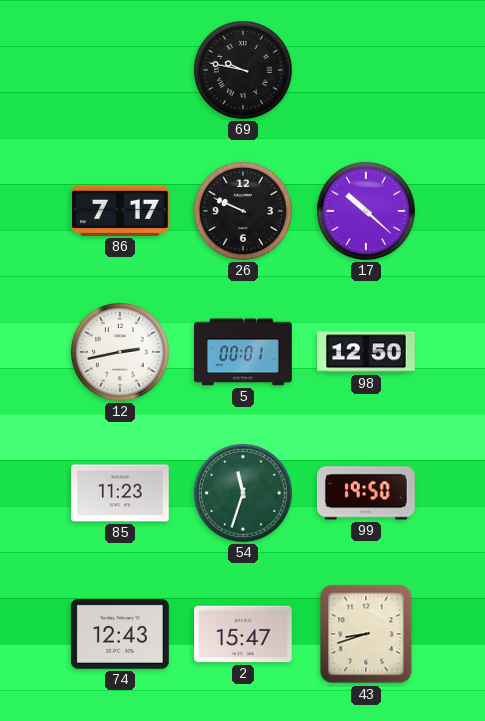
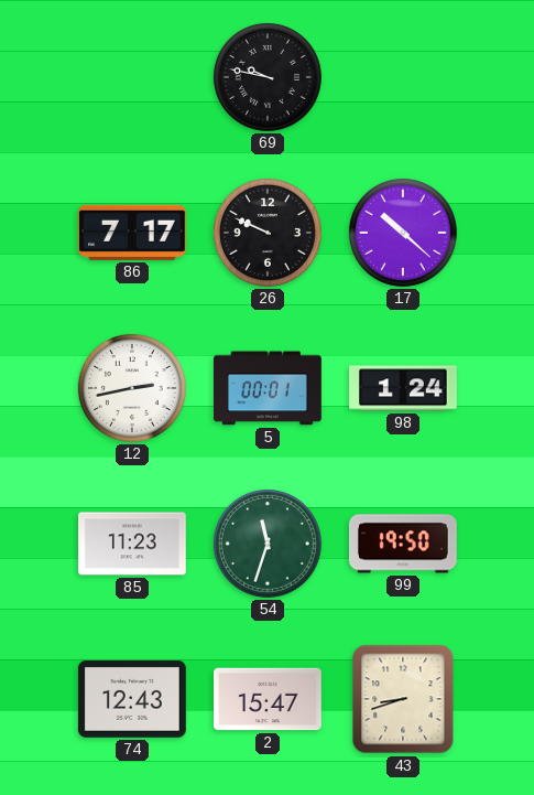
98: 12:50 -> 1:24 (404, 388)
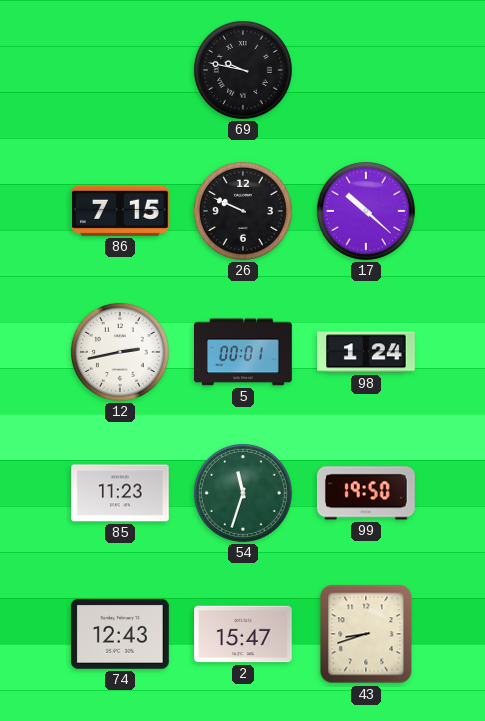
86: 7:17 -> 7:15 (121, 211)
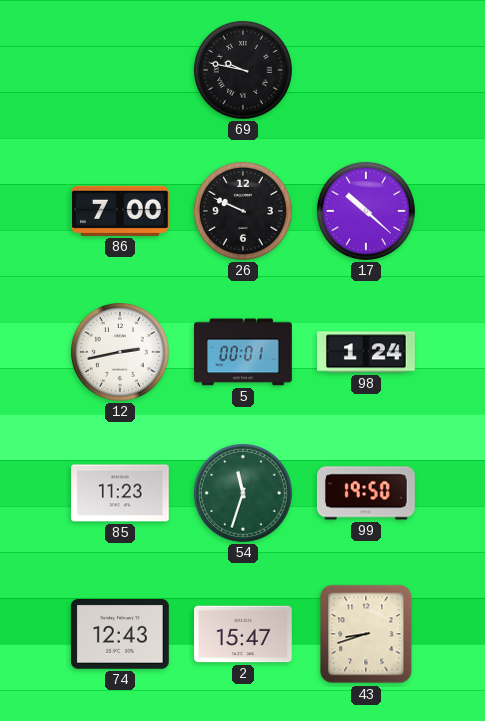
86: 7:15 -> 7:00 (121, 211)
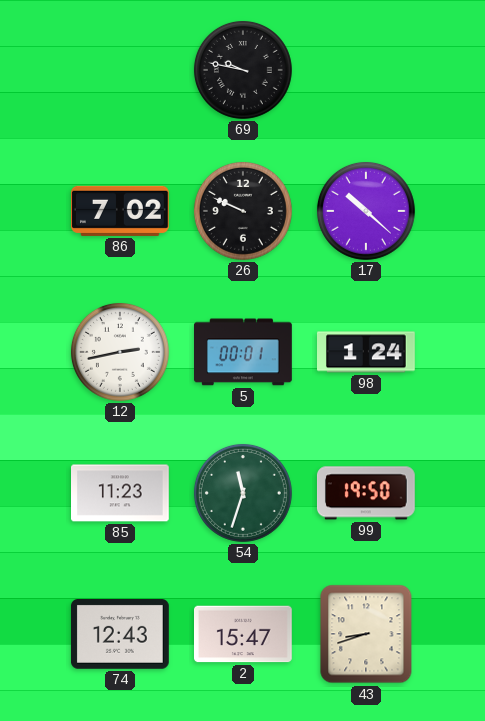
86: 7:00 -> 7:02 (121, 211)
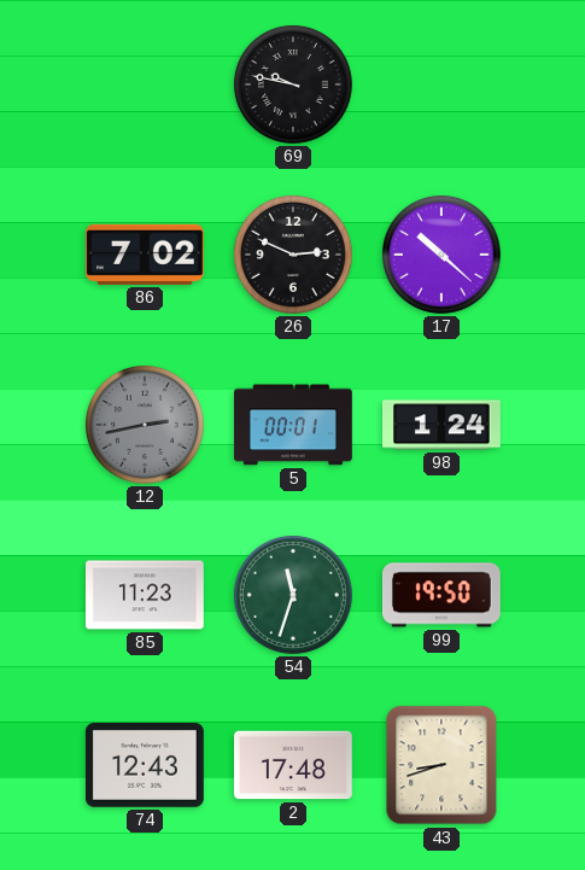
26: 9:49 -> 2:49 (293, 255)
12 dial: white -> grey (145, 425)
2: 15:47 -> 17:48 (294, 765)
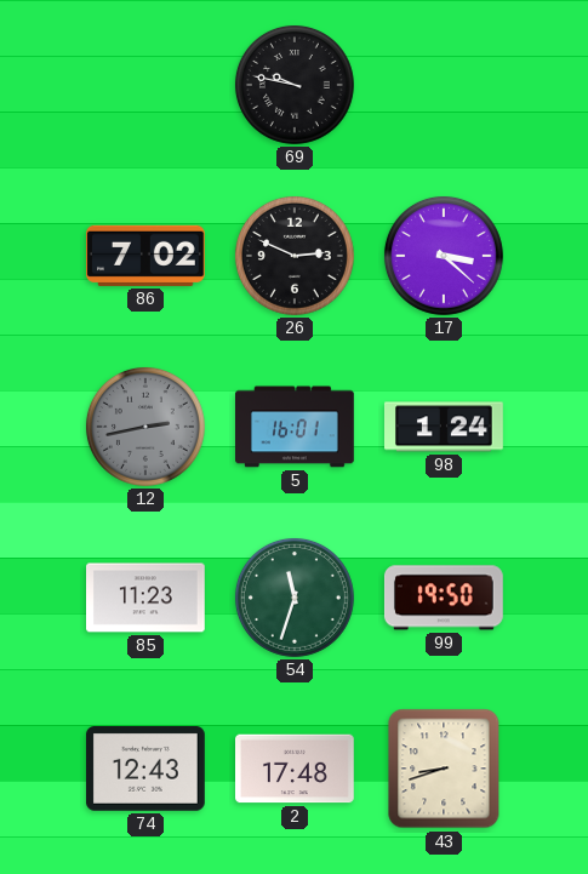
17: 10:22 -> 3:22 (444, 256)
5: 00:01 -> 16:01 (296, 427)
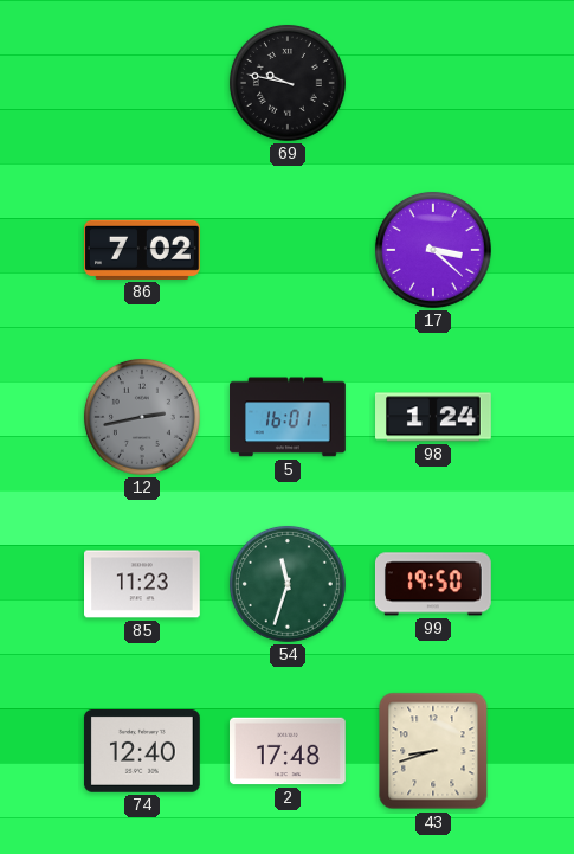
26: 2:49 -> none (295, 256)
74: 12:43 -> 12:40 (142, 752)
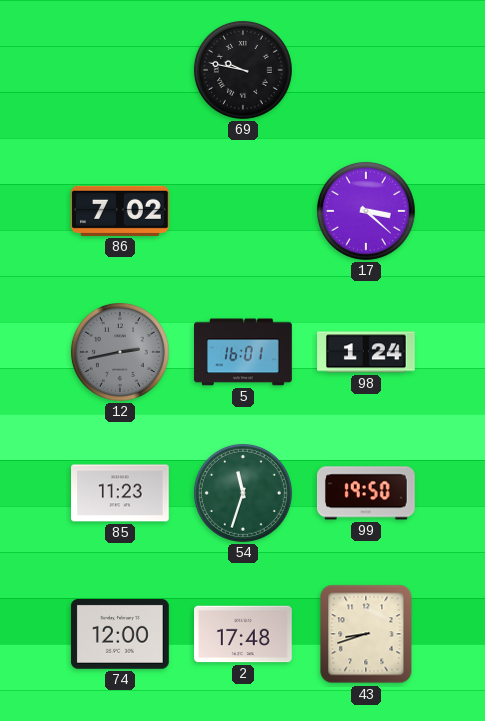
74: 12:40 -> 12:00 (120, 635)
